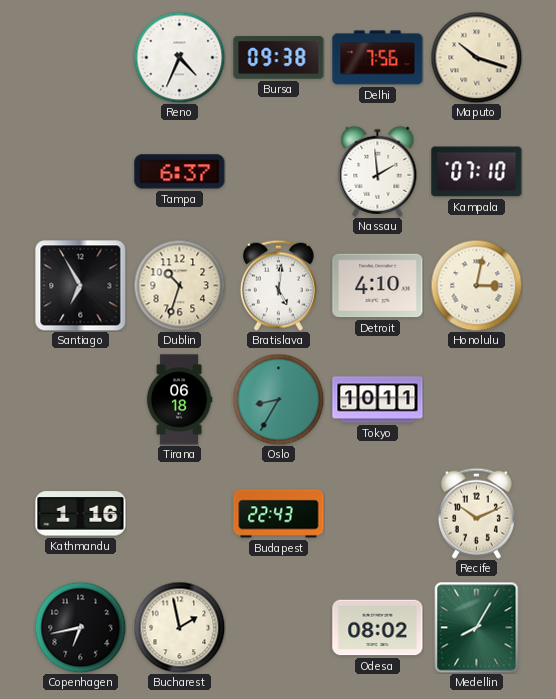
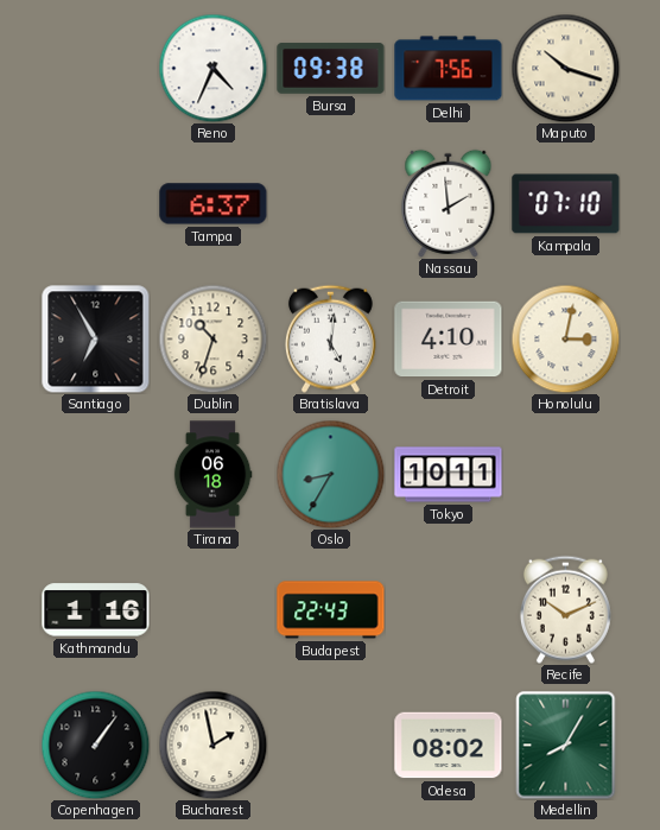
Copenhagen: 6:43 -> 1:06 (95, 745)
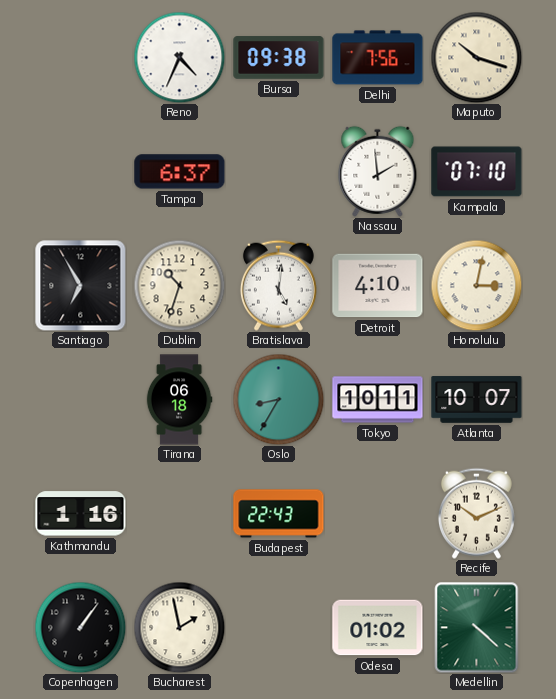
Atlanta: none -> 10:07 (477, 400)
Odesa: 08:02 -> 01:02 (378, 628)
Medellin: 8:05 -> 4:22 (477, 628)
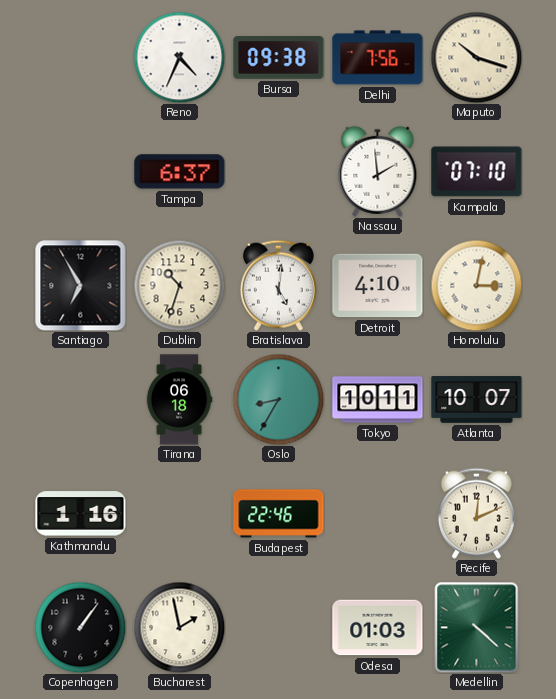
Budapest: 22:43 -> 22:46 (279, 514)
Recife: 10:11 -> 12:11 (476, 513)
Odesa: 01:02 -> 01:03 (378, 628)
